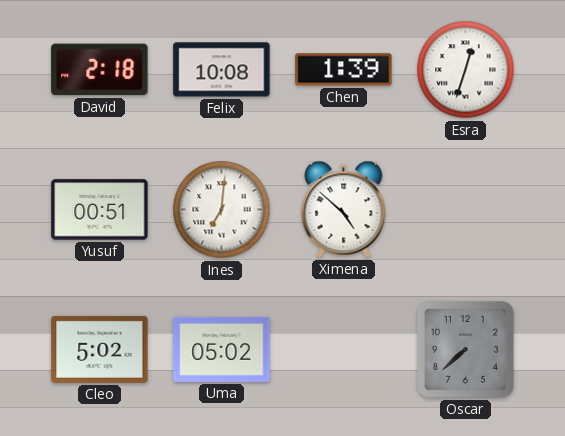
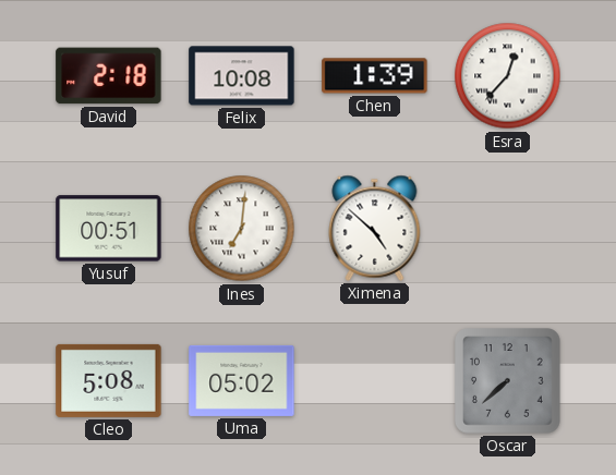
Esra: 12:33 -> 12:37 (508, 76)
Cleo: 5:02 -> 5:08 (109, 380)
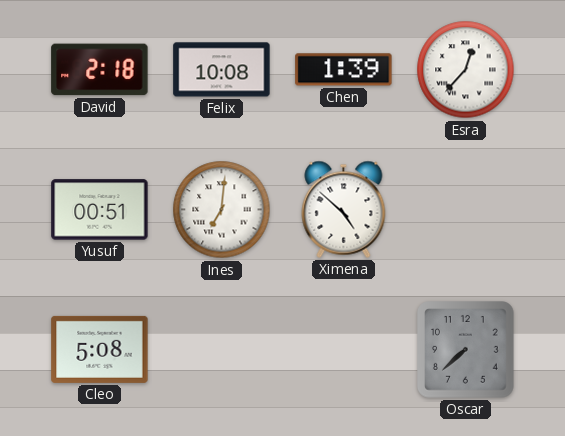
Uma: 05:02 -> none (242, 380)
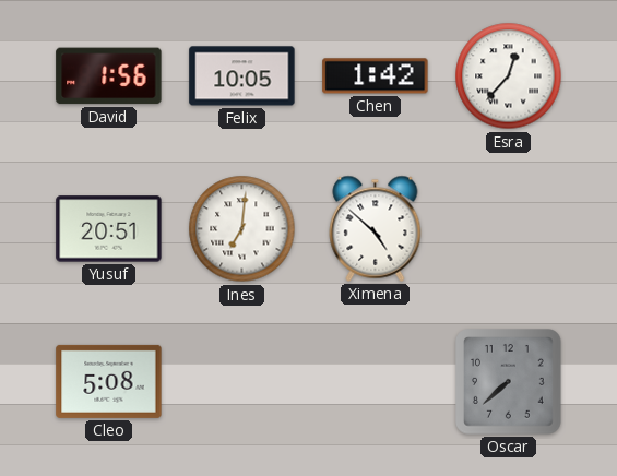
David: 2:18 -> 1:56 (109, 76)
Felix: 10:08 -> 10:05 (242, 76)
Chen: 1:39 -> 1:42 (376, 76)
Yusuf: 00:51 -> 20:51 (109, 229)
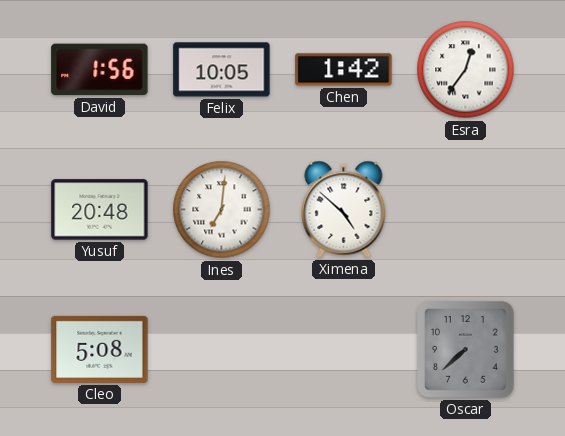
Esra: 12:37 -> 12:36 (466, 70)
Yusuf: 20:51 -> 20:48 (100, 210)
